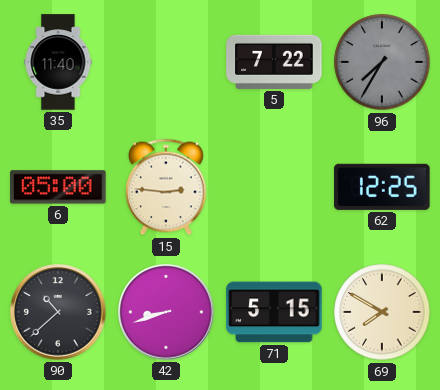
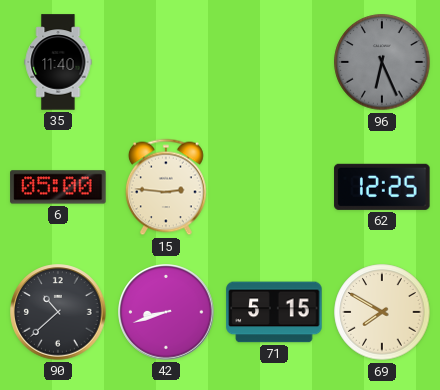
5: 7:22 -> none (274, 62)
96: 7:35 -> 6:26 (382, 62)
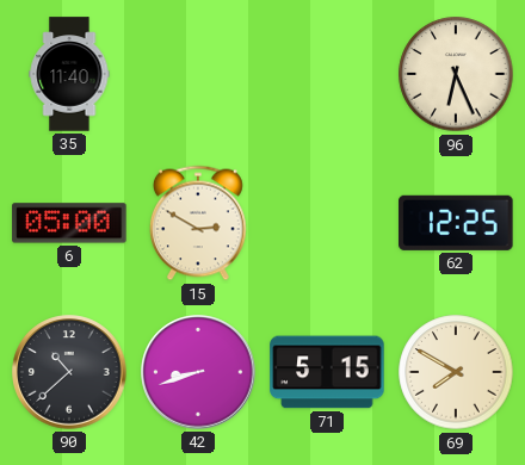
96 dial: grey -> cream (456, 74)
15: 2:46 -> 2:50 (198, 223)
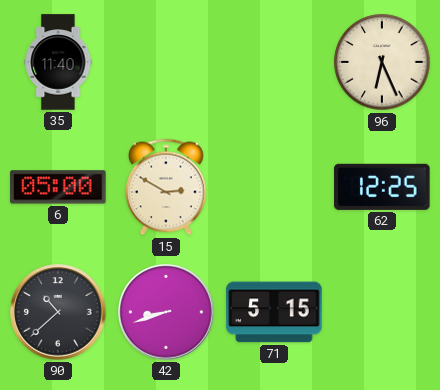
69: 7:50 -> none (456, 372)
